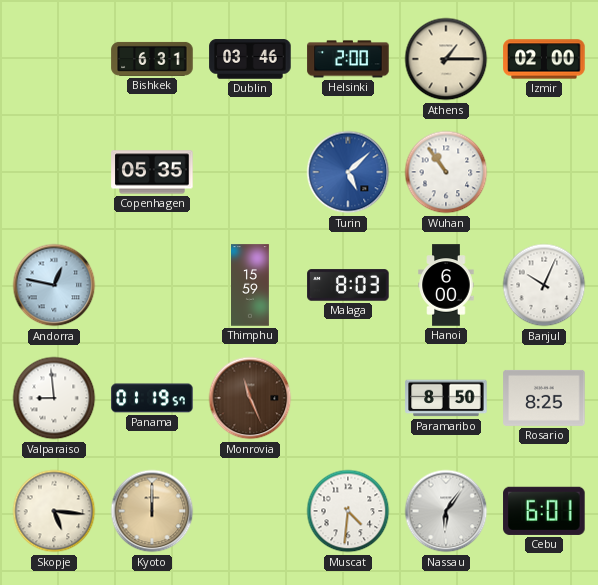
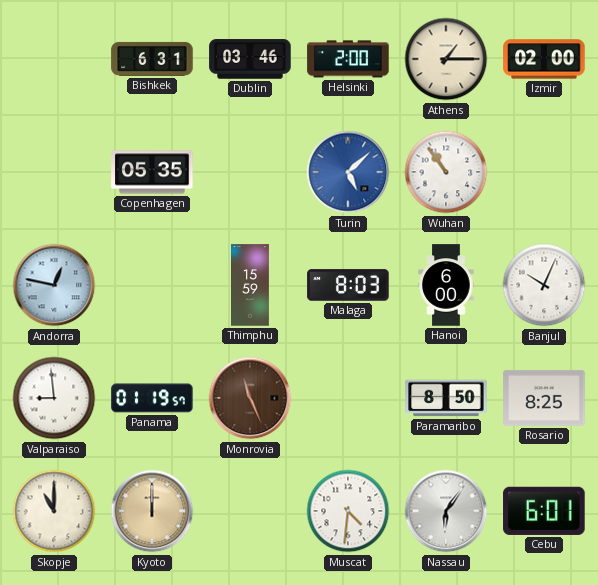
Skopje: 5:16 -> 11:00 (54, 511)
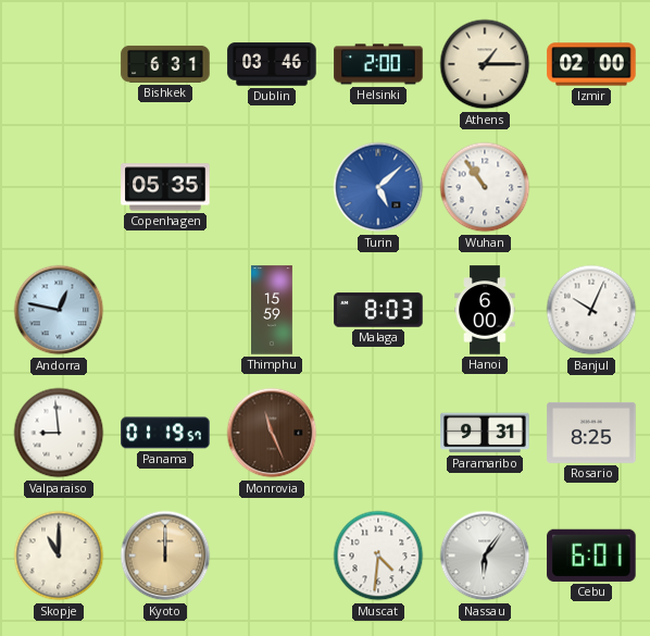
Paramaribo: 8:50 -> 9:31 (485, 433)
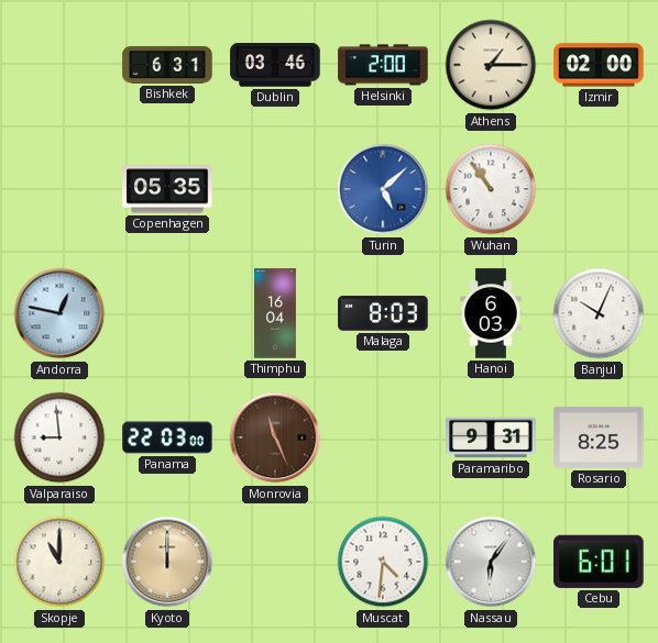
Thimphu: 15:59 -> 16:04 (276, 313)
Hanoi: 6:00 -> 6:03 (491, 313)
Panama: 01:19 -> 22:03 (167, 437)
